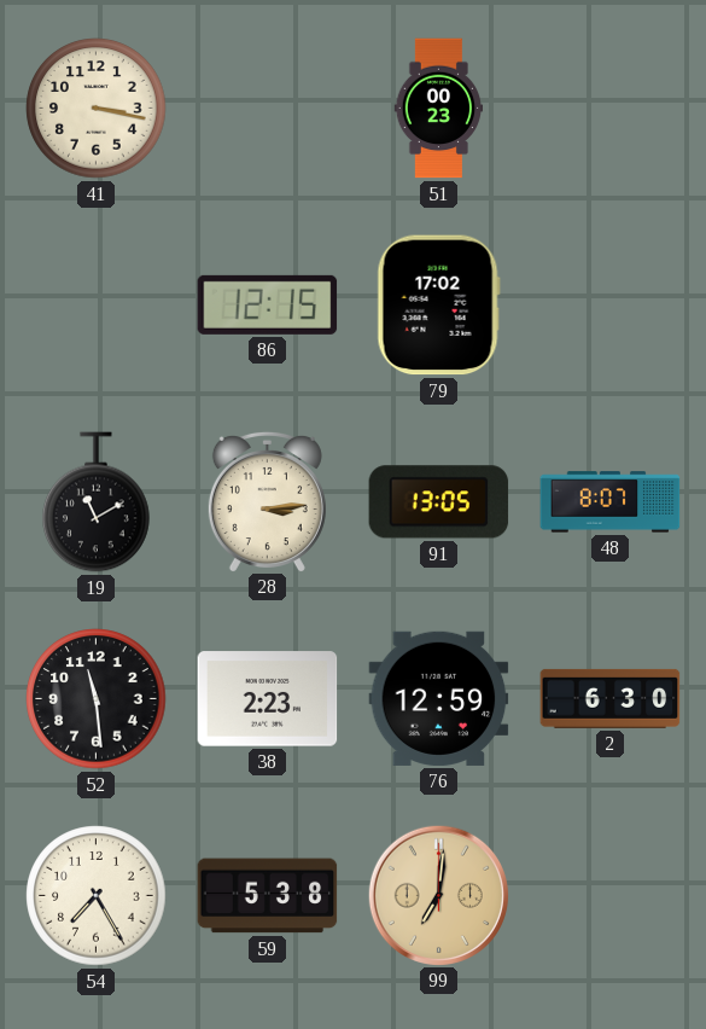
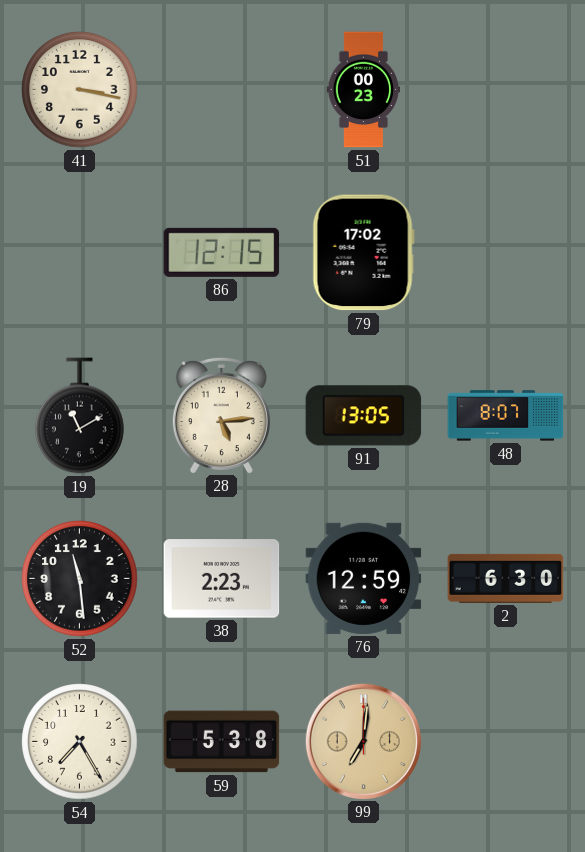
28: 3:14 -> 5:14 (221, 415)
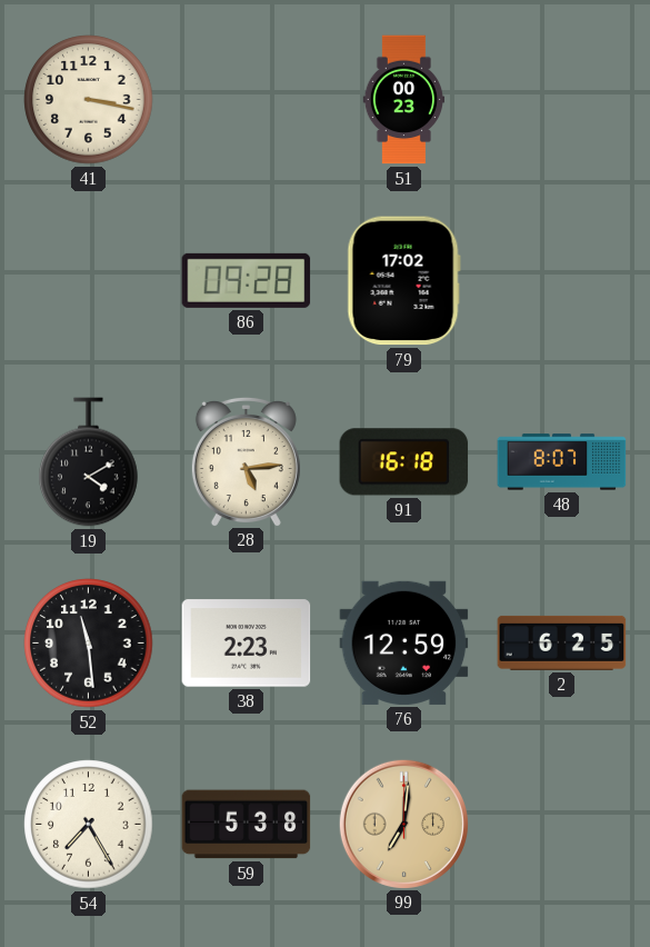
86: 12:15 -> 09:28 (247, 280)
19: 11:10 -> 4:10 (89, 462)
91: 13:05 -> 16:18 (404, 462)
2: 6:30 -> 6:25 (562, 642)
